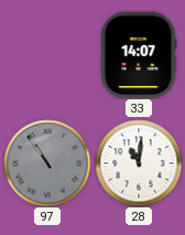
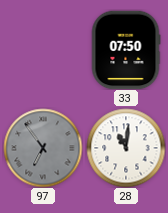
33: 14:07 -> 07:50 (126, 50)
97: 10:54 -> 6:54 (43, 148)
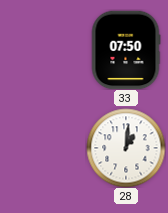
97: 6:54 -> none (43, 148)
28: 11:01 -> 1:01 (126, 148)
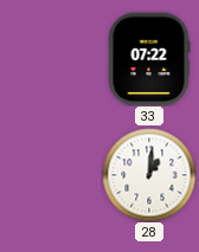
33: 07:50 -> 07:22 (149, 59)
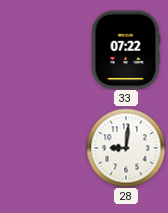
28: 1:01 -> 9:01 (126, 148)
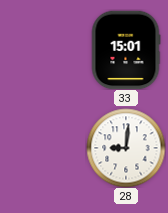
33: 07:22 -> 15:01 (126, 50)
